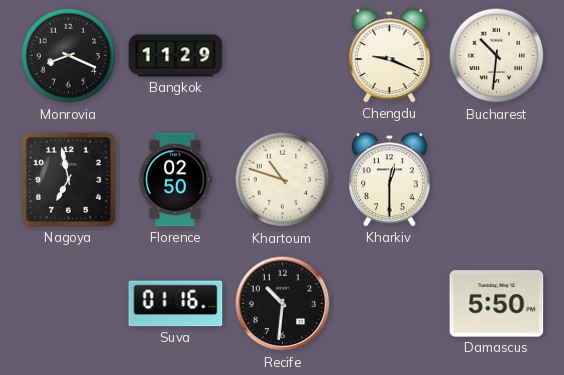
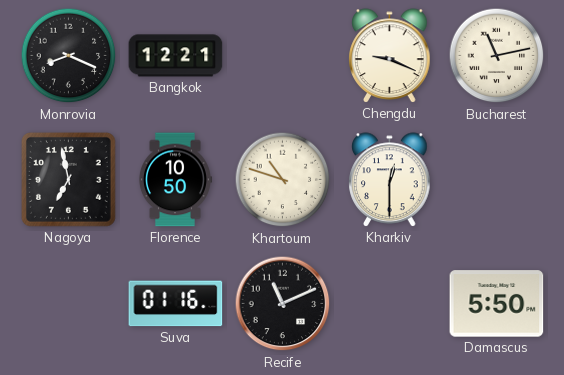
Bangkok: 11:29 -> 12:21 (176, 56)
Bucharest: 10:31 -> 11:13 (497, 56)
Florence: 02:50 -> 10:50 (175, 180)
Recife: 10:31 -> 11:11 (283, 304)
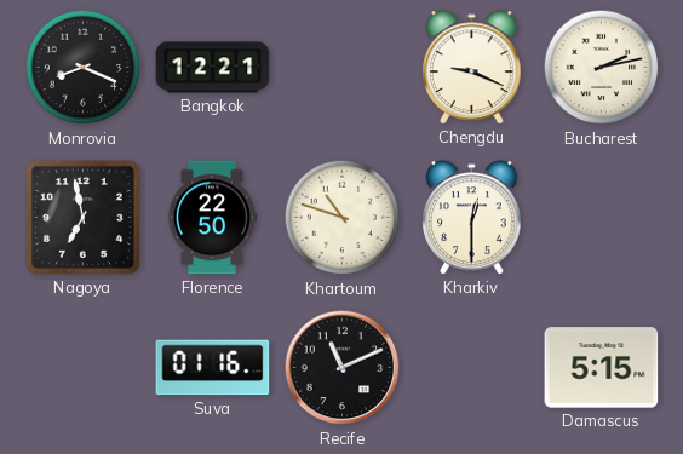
Bucharest: 11:13 -> 2:13 (602, 68)
Florence: 10:50 -> 22:50 (212, 218)
Damascus: 5:50 -> 5:15 (602, 368)
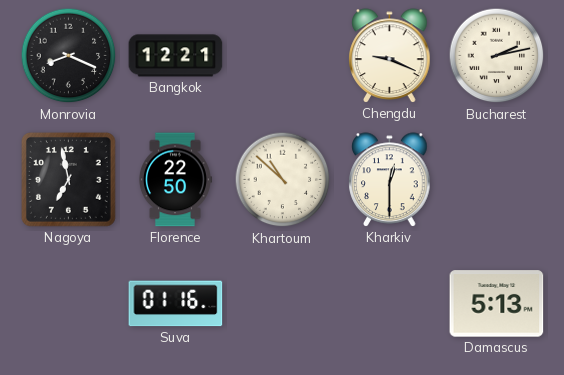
Khartoum: 10:48 -> 10:52 (283, 180)
Recife: 11:11 -> none (343, 368)
Damascus: 5:15 -> 5:13 (497, 304)
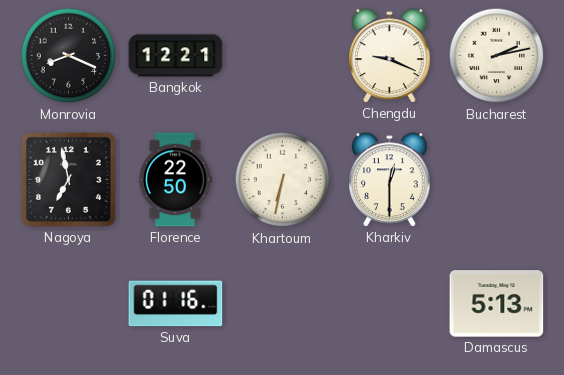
Khartoum: 10:52 -> 6:32 (283, 180)
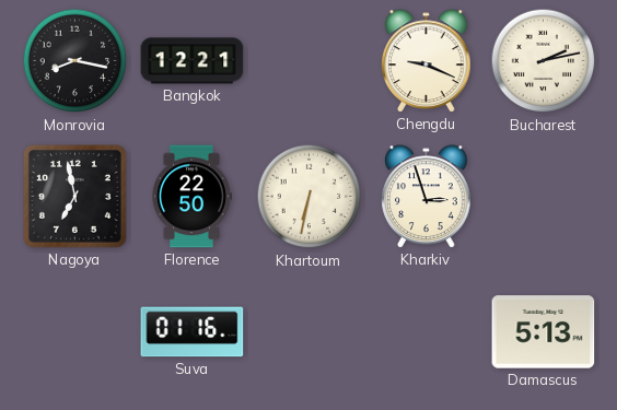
Monrovia: 8:19 -> 8:17 (75, 61)
Kharkiv: 12:30 -> 2:57 (427, 197)
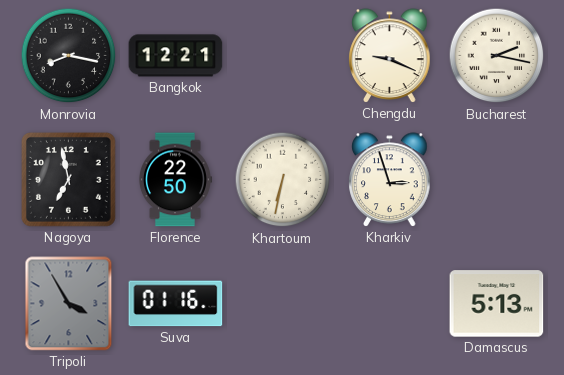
Bucharest: 2:13 -> 2:17 (497, 56)
Tripoli: none -> 3:55 (69, 304)
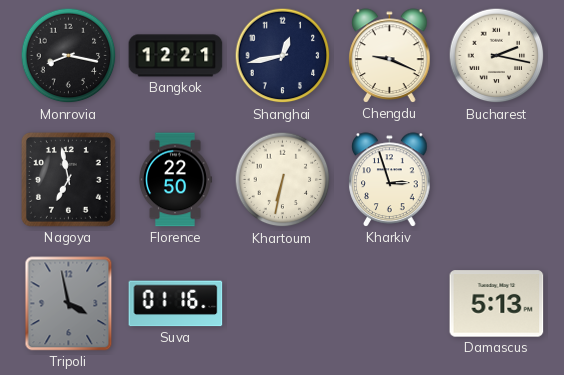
Shanghai: none -> 12:43 (283, 56)
Tripoli: 3:55 -> 3:58 (69, 304)
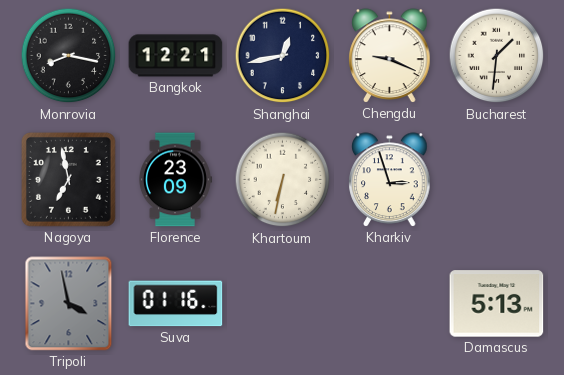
Bucharest: 2:17 -> 1:31 (497, 56)
Florence: 22:50 -> 23:09 (175, 180)
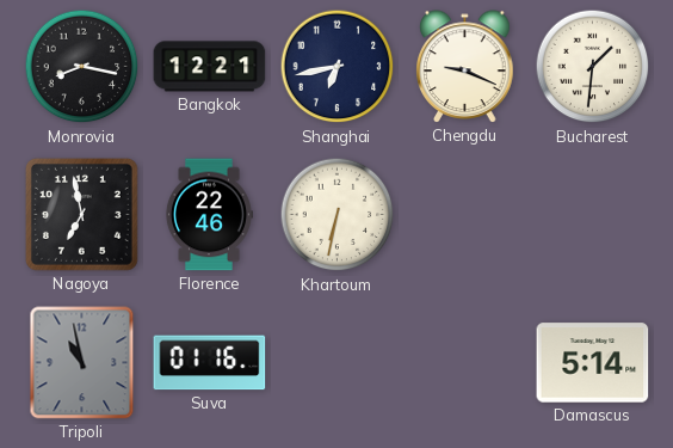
Shanghai: 12:43 -> 6:43 (338, 67)
Florence: 23:09 -> 22:46 (209, 215)
Kharkiv: 2:57 -> none (390, 180)
Tripoli: 3:58 -> 10:58 (82, 363)
Damascus: 5:13 -> 5:14 (593, 363)
